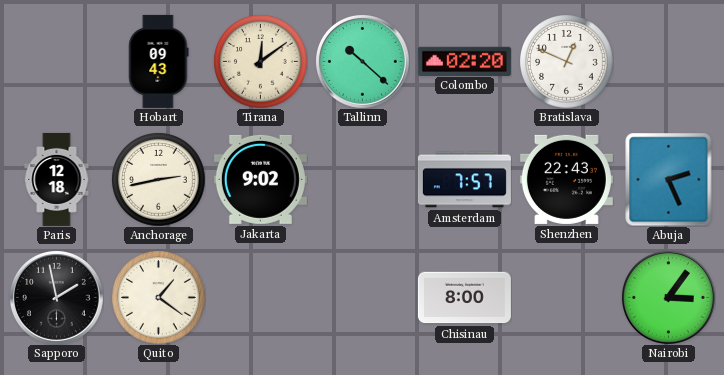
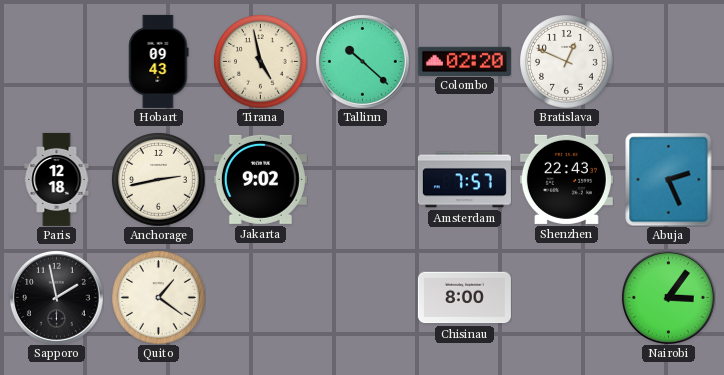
Tirana: 12:09 -> 4:58 (260, 61)
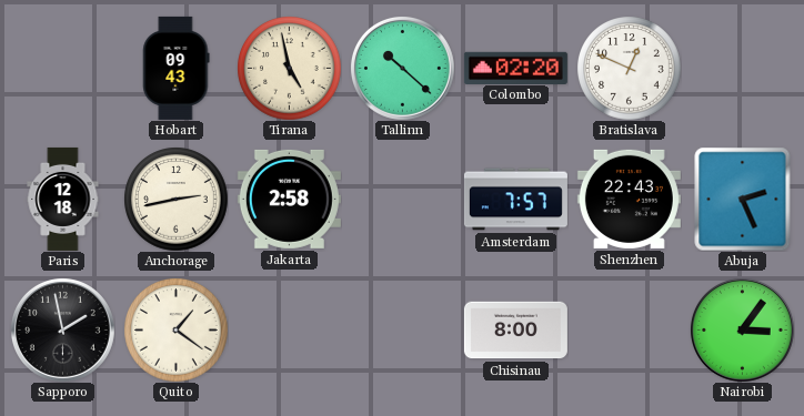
Jakarta: 9:02 -> 2:58 (289, 199)
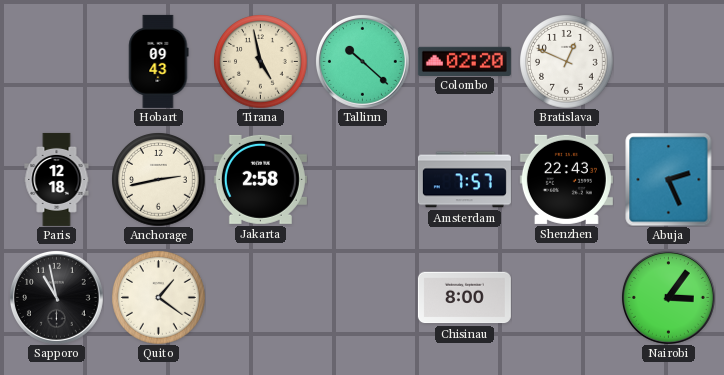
Sapporo: 1:58 -> 10:58 (56, 297)
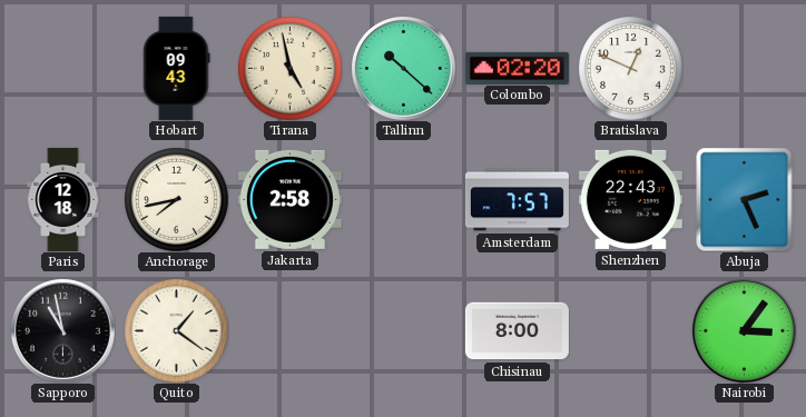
Anchorage: 2:43 -> 7:43 (176, 199)
